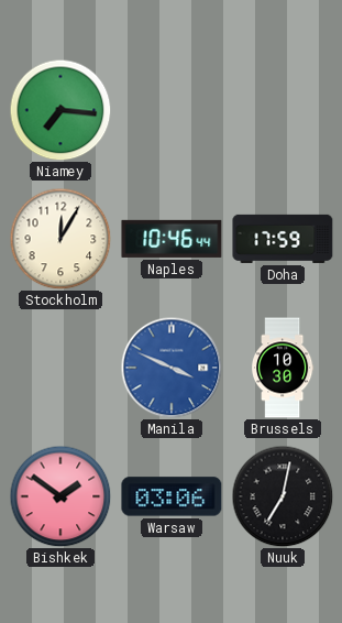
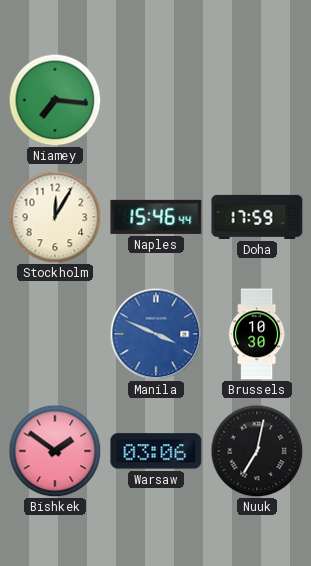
Naples: 10:46 -> 15:46 (156, 217)
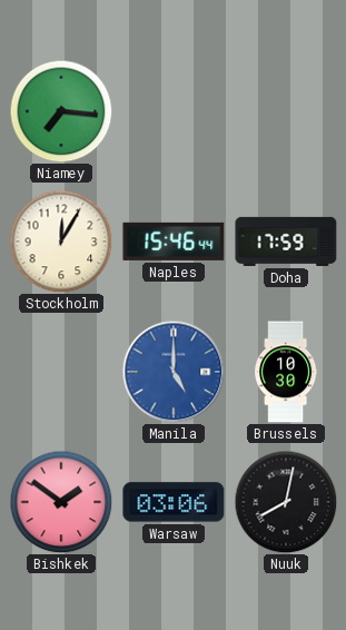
Manila: 3:49 -> 5:00 (174, 372)
Nuuk: 7:02 -> 8:02 (286, 502)
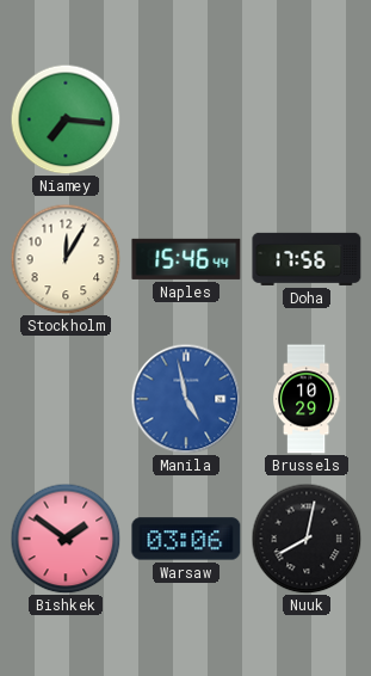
Doha: 17:59 -> 17:56 (307, 259)
Manila: 5:00 -> 4:58 (186, 399)
Brussels: 10:30 -> 10:29 (308, 399)
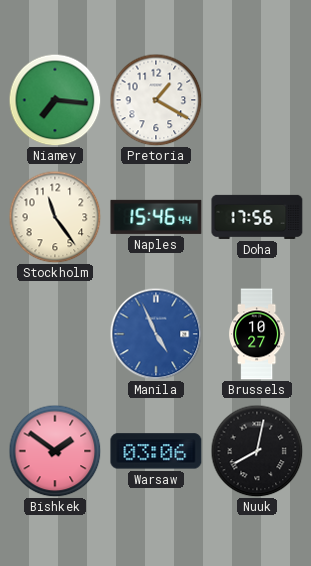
Pretoria: none -> 1:20 (156, 100)
Stockholm: 12:05 -> 11:24 (55, 217)
Manila: 4:58 -> 4:56 (156, 334)
Brussels: 10:29 -> 10:27 (258, 334)
